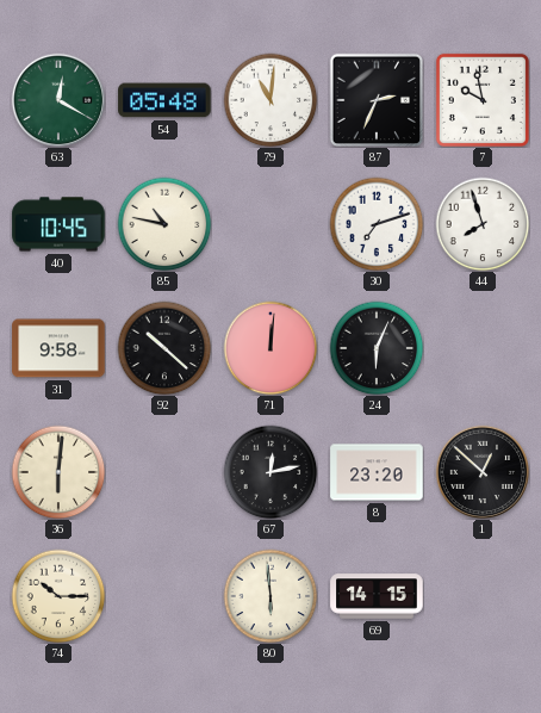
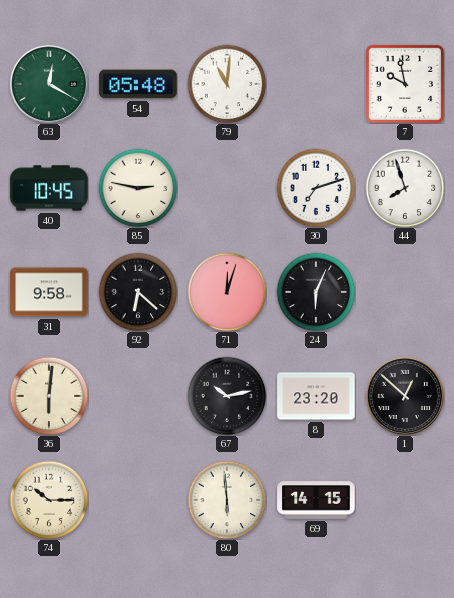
87: 2:34 -> none (375, 99)
85: 10:47 -> 2:47 (138, 188)
92: 10:22 -> 6:22 (138, 292)
71: 12:01 -> 12:03 (227, 292)
67: 12:13 -> 10:13 (227, 396)
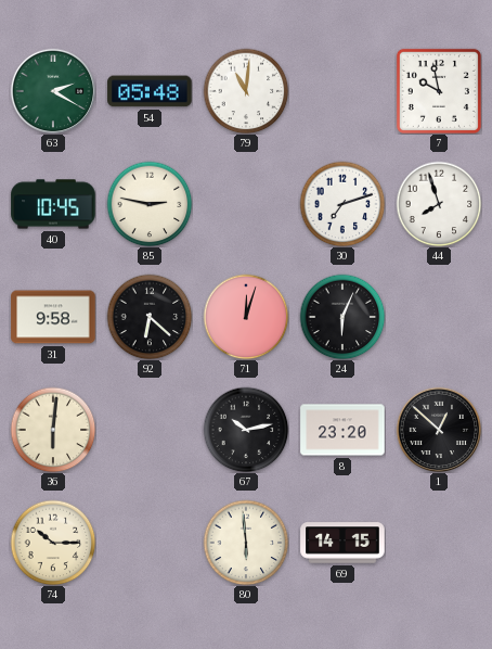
63: 12:20 -> 2:20 (53, 91)
